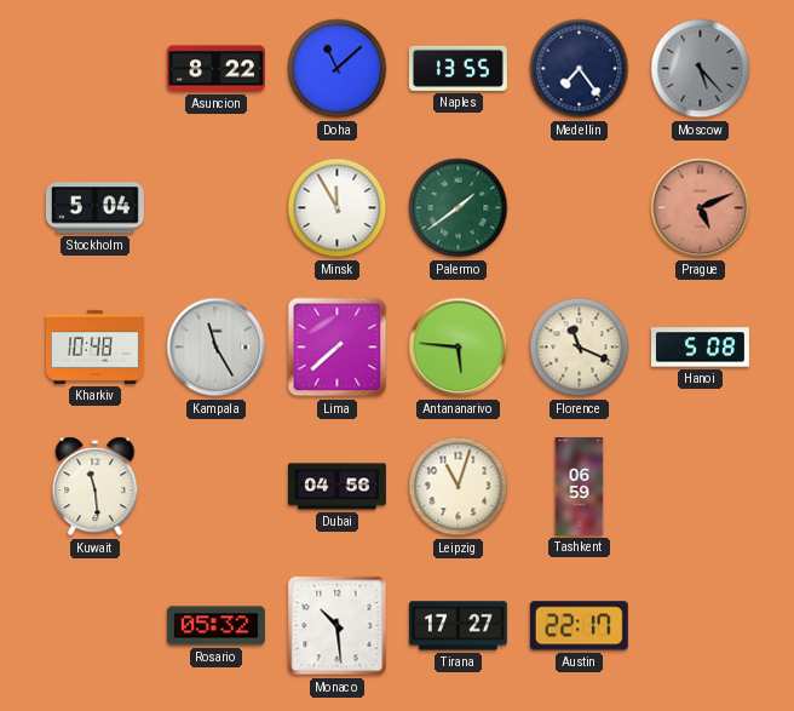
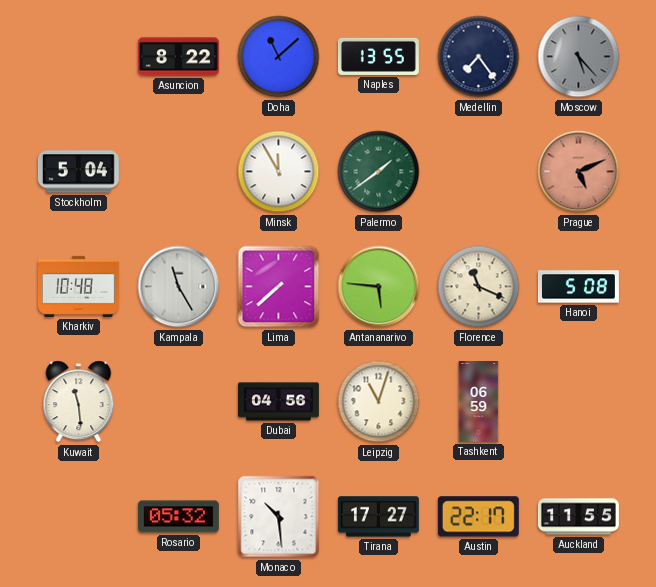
Auckland: none -> 11:55 (578, 517)
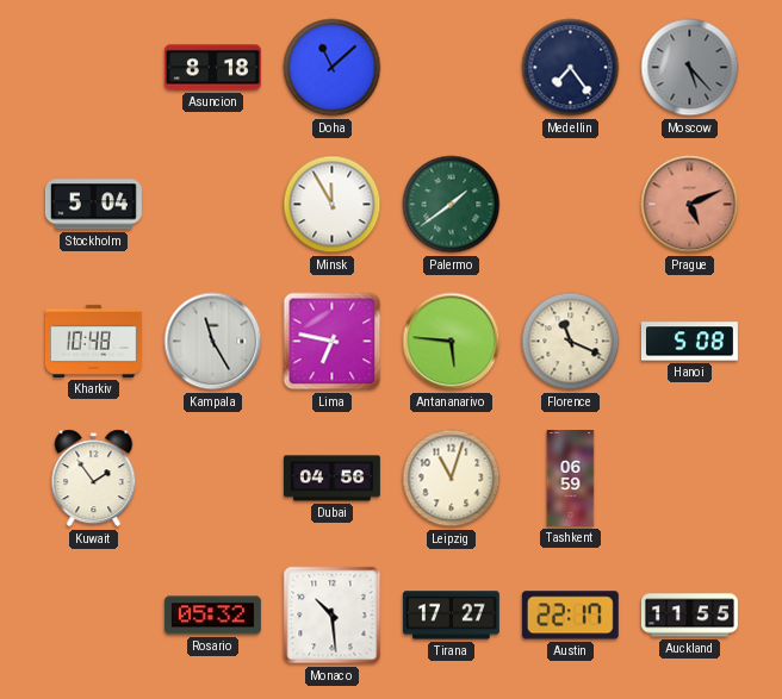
Asuncion: 8:22 -> 8:18 (212, 68)
Naples: 13:55 -> none (378, 56)
Lima: 7:38 -> 6:47 (333, 342)
Kuwait: 11:29 -> 1:54 (94, 479)
